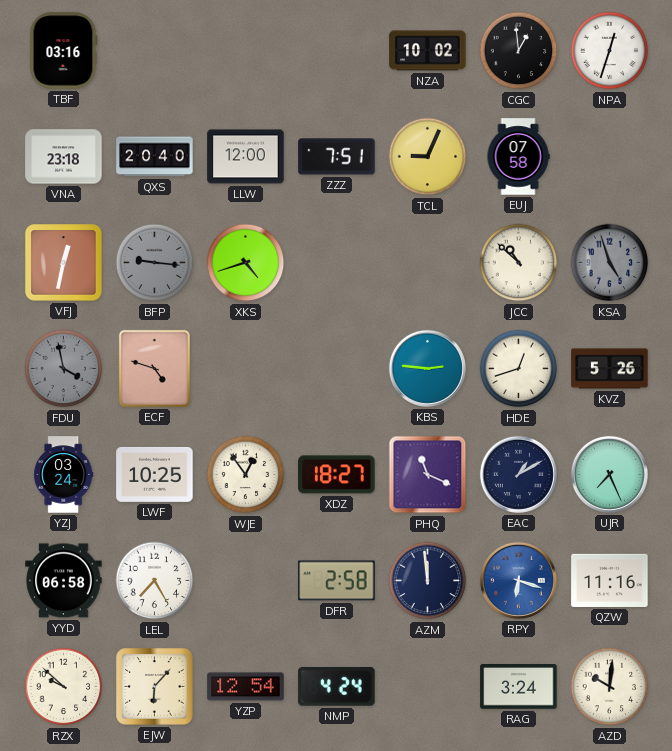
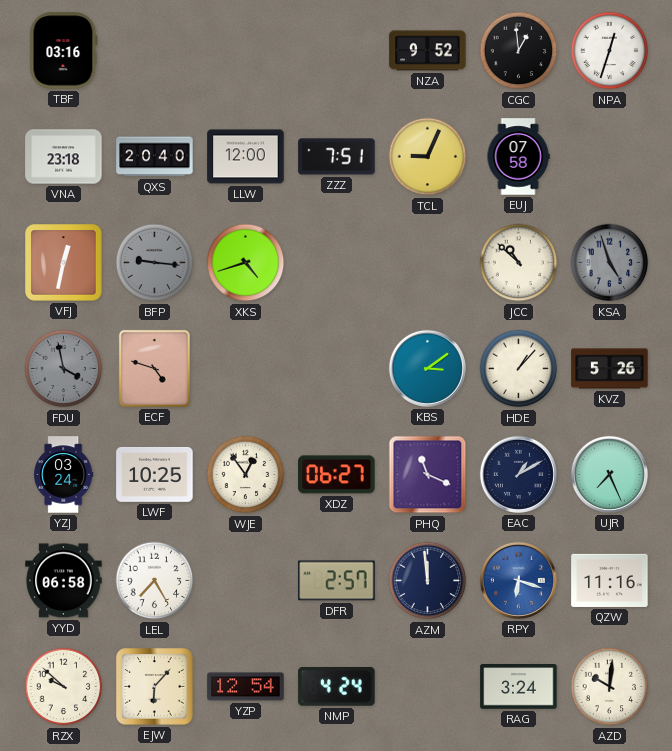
NZA: 10:02 -> 9:52 (428, 51)
KBS: 2:46 -> 3:09 (427, 368)
HDE: 12:42 -> 1:07 (519, 369)
XDZ: 18:27 -> 06:27 (337, 475)
DFR: 2:58 -> 2:57 (337, 581)
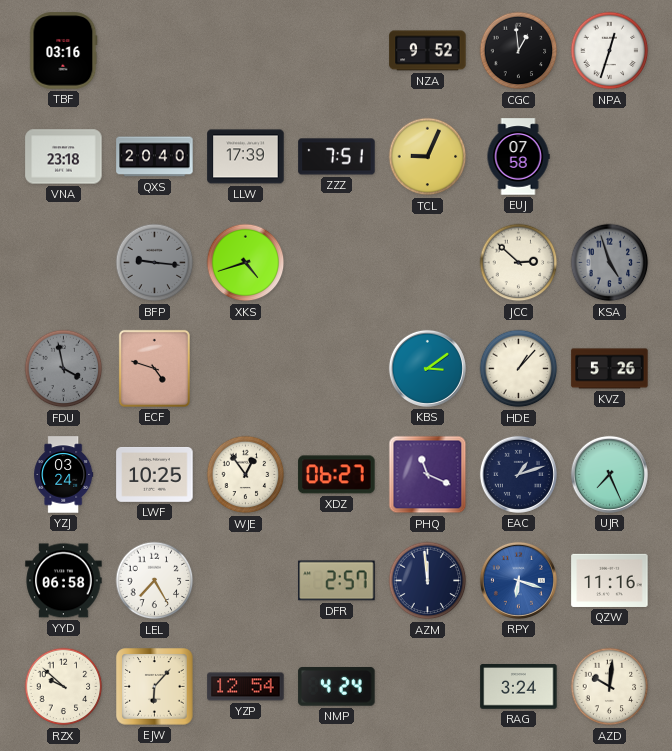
LLW: 12:00 -> 17:39 (246, 157)
VFJ: 12:32 -> none (64, 263)
JCC: 10:52 -> 2:52 (519, 263)
EAC: 1:10 -> 1:12 (518, 474)
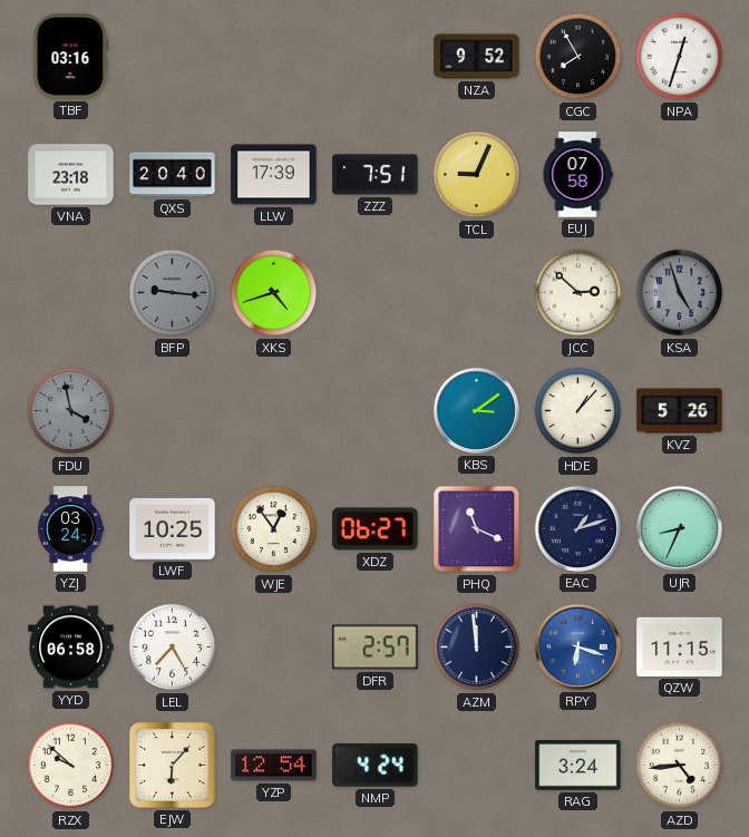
CGC: 12:59 -> 7:55 (578, 57)
ECF: 4:48 -> none (154, 368)
UJR: 7:26 -> 8:34 (679, 528)
QZW: 11:16 -> 11:15 (680, 646)
AZD: 10:01 -> 4:44 (680, 766)
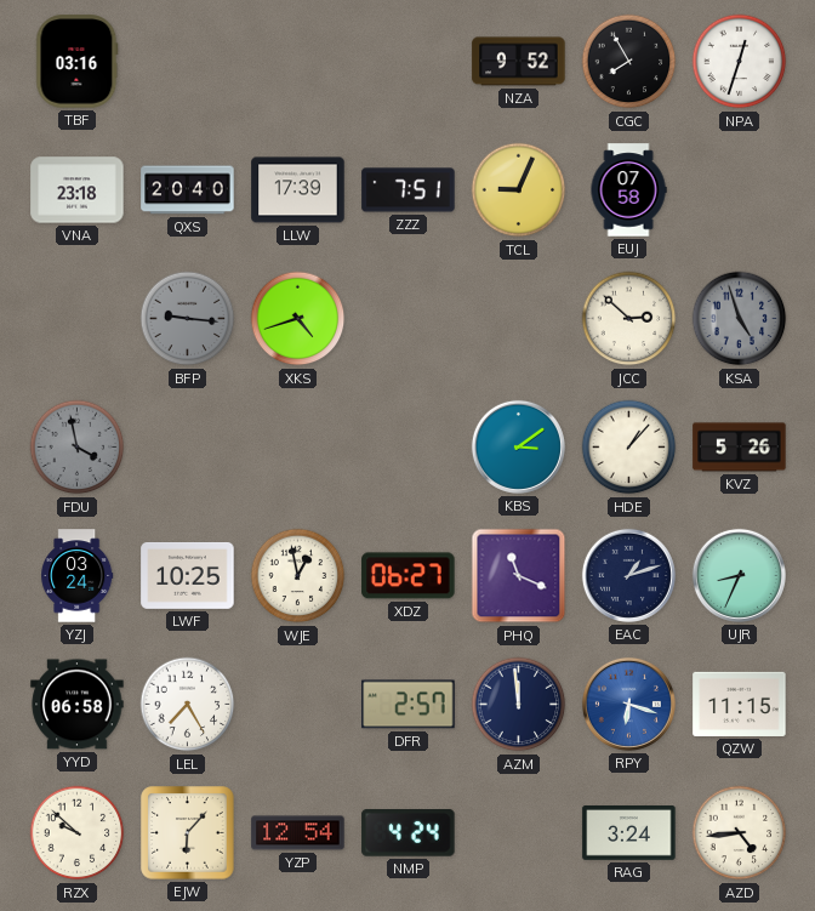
WJE: 12:54 -> 12:58 (298, 576)
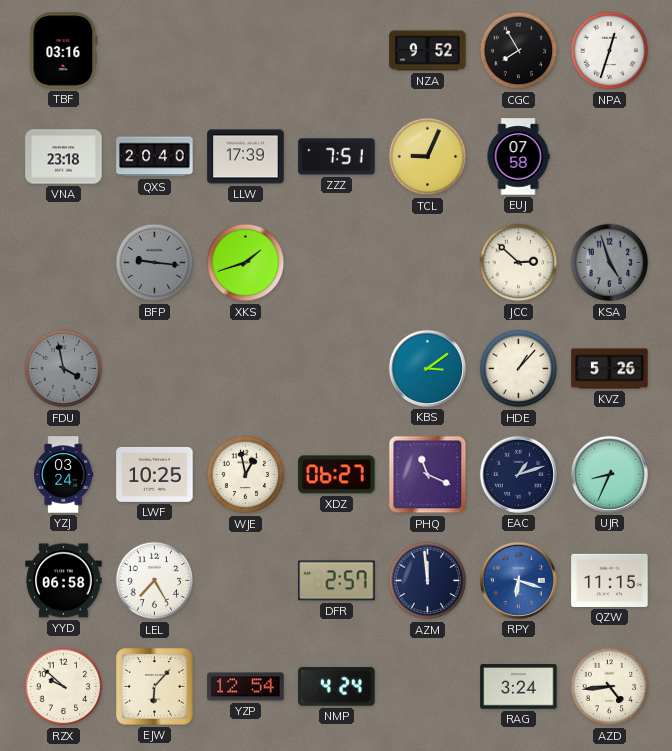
XKS: 4:42 -> 1:42 (246, 263)
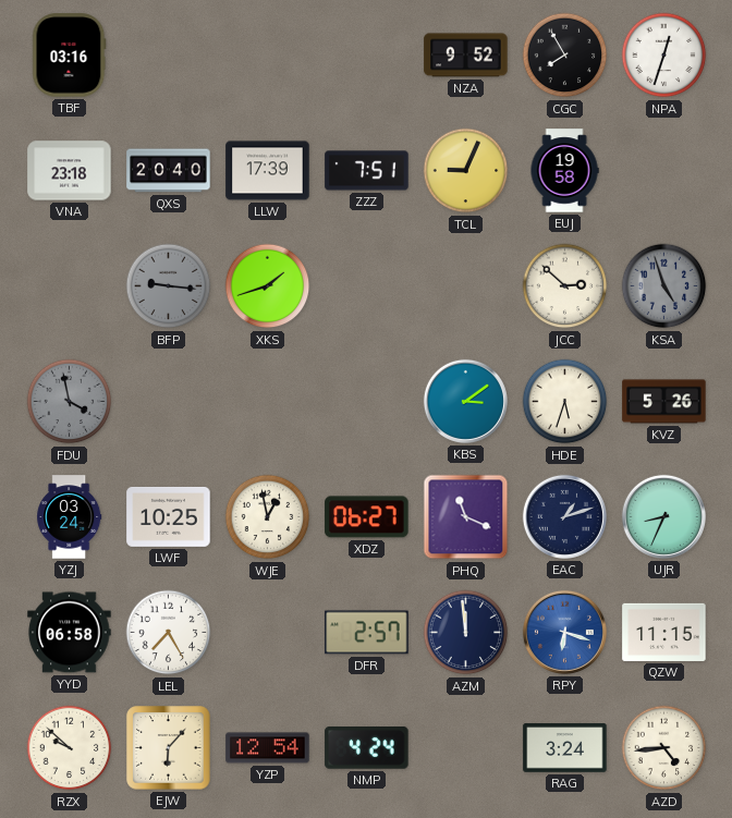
EUJ: 07:58 -> 19:58 (564, 171)
HDE: 1:07 -> 5:33 (565, 402)
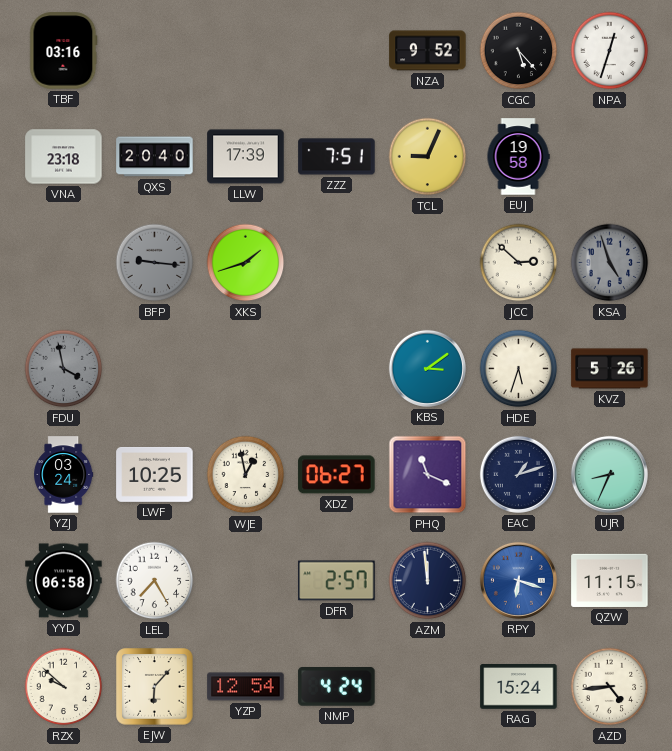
CGC: 7:55 -> 5:23 (519, 51)
RAG: 3:24 -> 15:24 (519, 687)
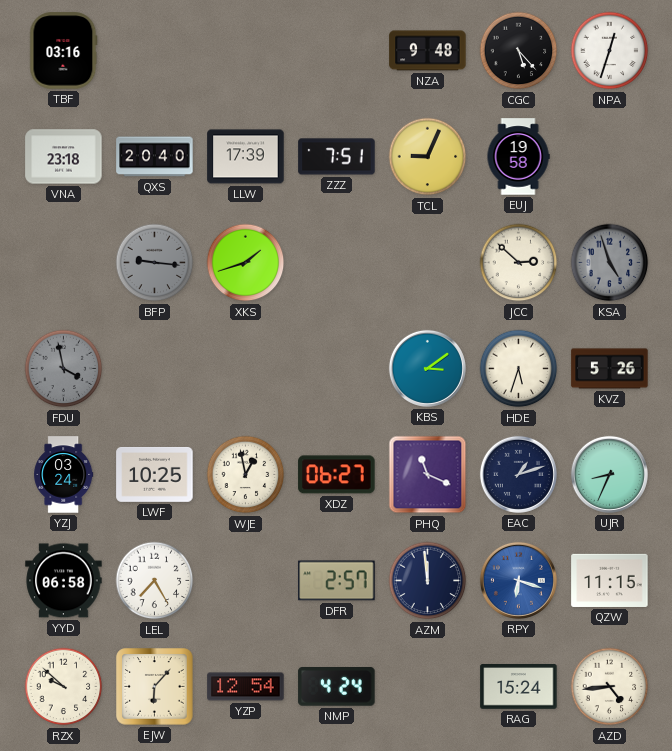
NZA: 9:52 -> 9:48 (428, 51)
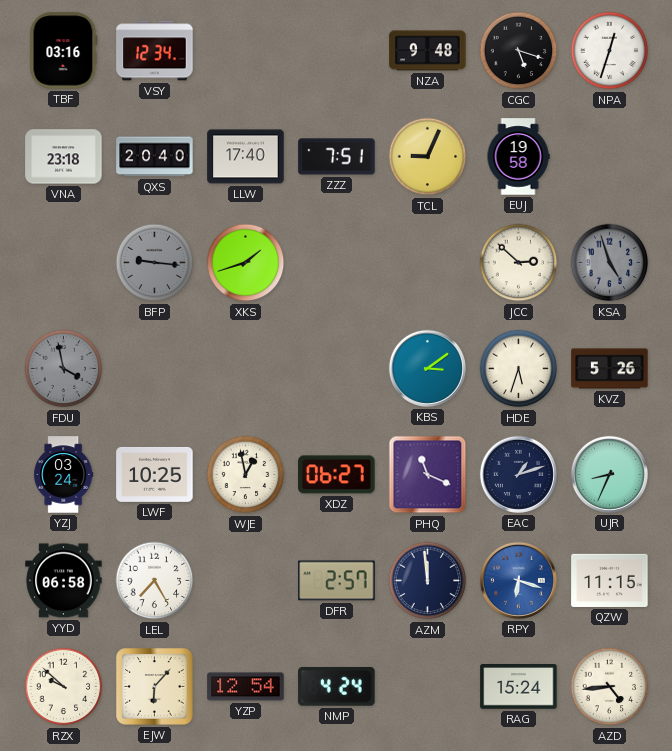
VSY: none -> 12:34 (155, 51)
CGC: 5:23 -> 5:18 (519, 51)
LLW: 17:39 -> 17:40 (246, 157)
